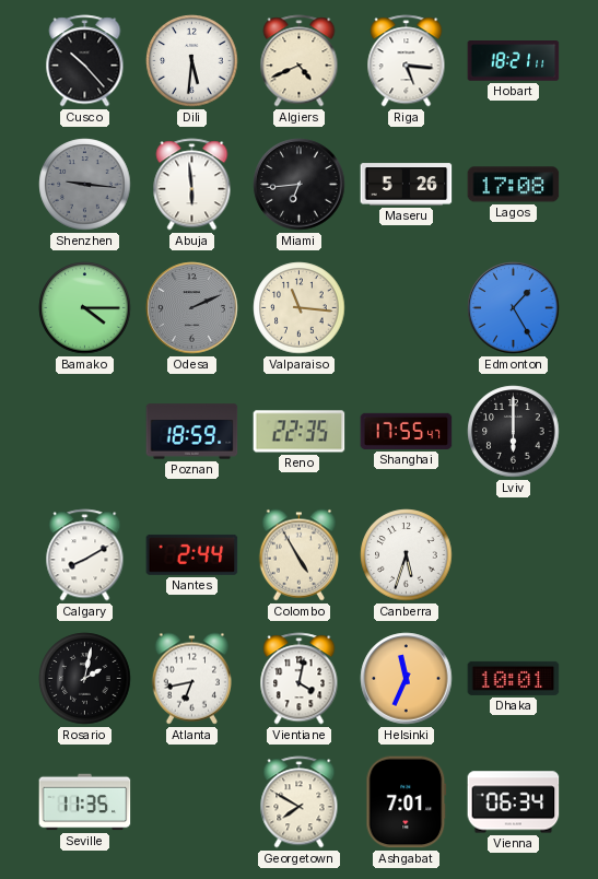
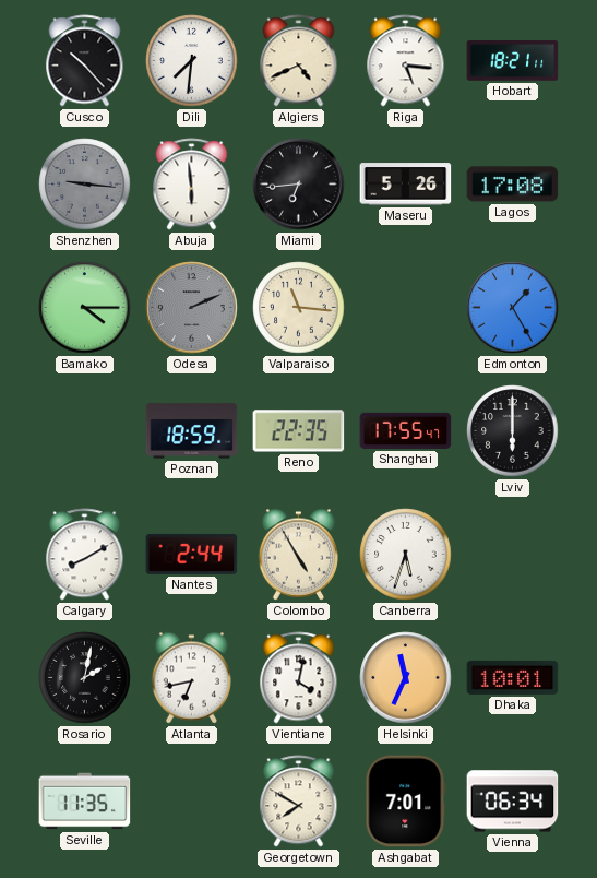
Dili: 5:31 -> 7:31 (192, 61)
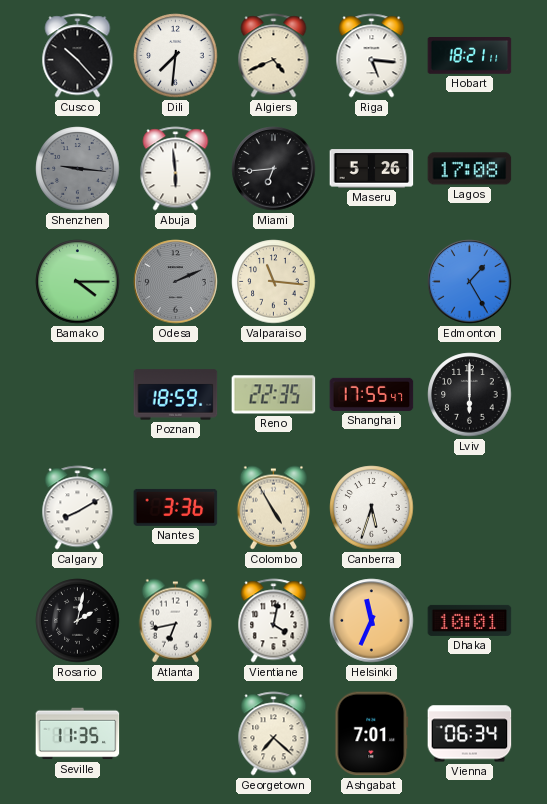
Nantes: 2:44 -> 3:36 (176, 507)
Georgetown: 7:50 -> 7:22 (274, 734)
